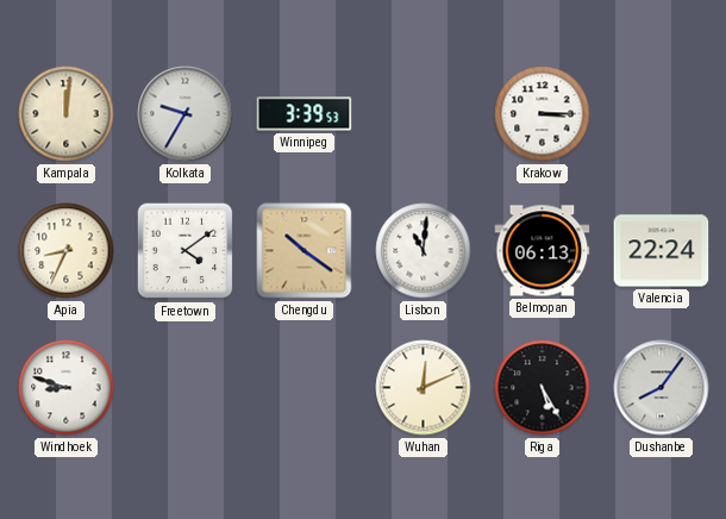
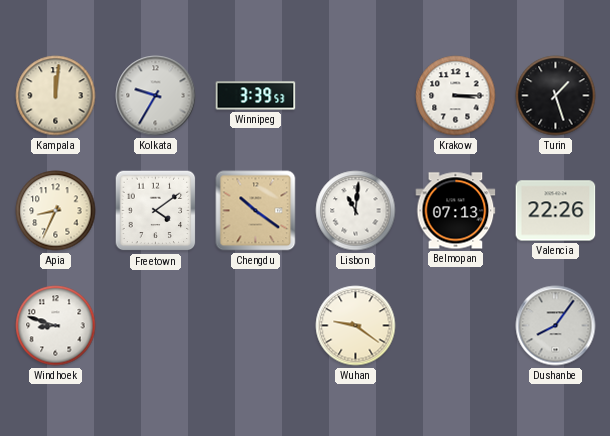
Turin: none -> 1:27 (556, 96)
Belmopan: 06:13 -> 07:13 (456, 211)
Valencia: 22:24 -> 22:26 (556, 211)
Wuhan: 12:11 -> 9:21 (356, 326)
Riga: 5:25 -> none (543, 388)
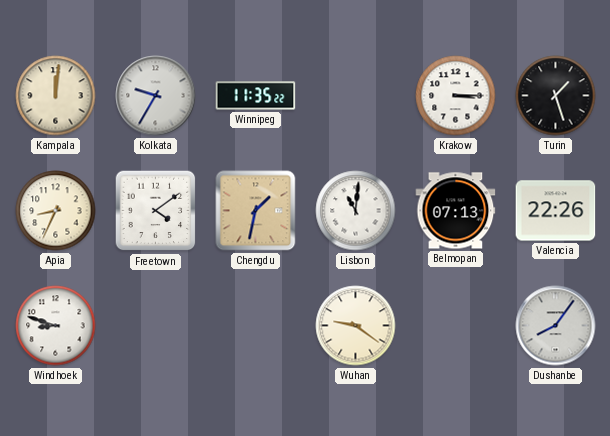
Winnipeg: 3:39 -> 11:35 (256, 96)
Chengdu: 10:21 -> 1:32 (256, 211)
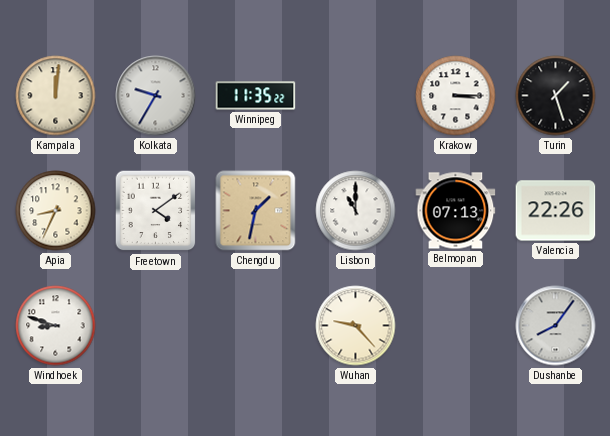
Lisbon: 11:01 -> 11:00 (356, 211)
Wuhan: 9:21 -> 9:23 (356, 326)
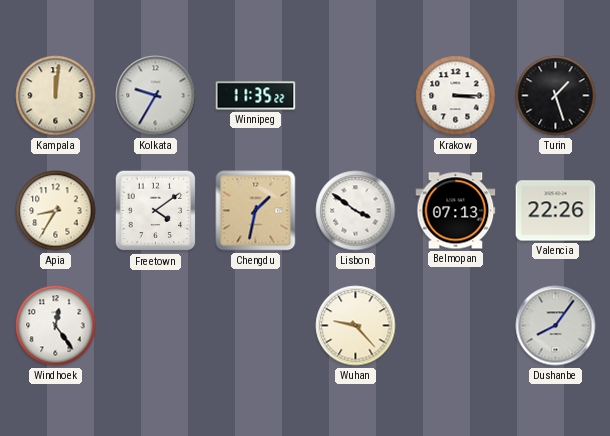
Apia: 8:34 -> 8:35 (56, 211)
Lisbon: 11:00 -> 3:51 (356, 211)
Windhoek: 8:48 -> 12:24 (56, 326)
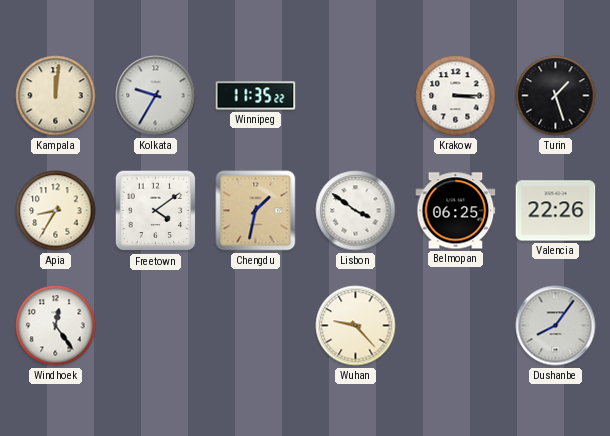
Belmopan: 07:13 -> 06:25 (456, 211)
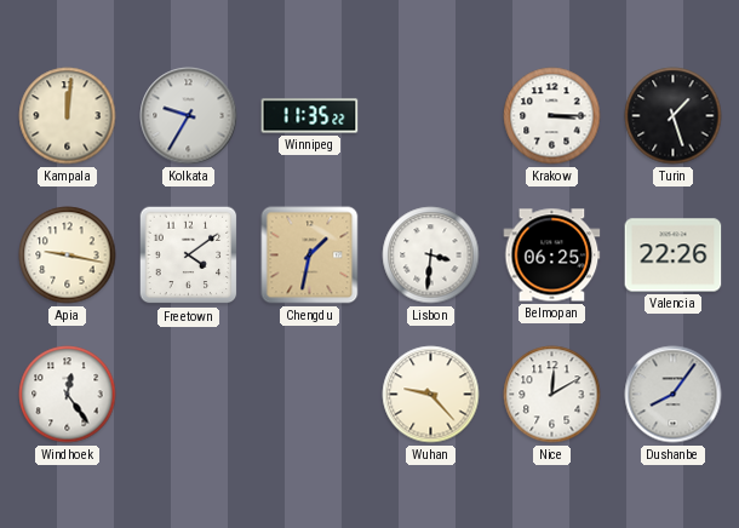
Apia: 8:35 -> 9:17 (68, 256)
Lisbon: 3:51 -> 3:31 (431, 256)
Nice: none -> 12:10 (552, 395)
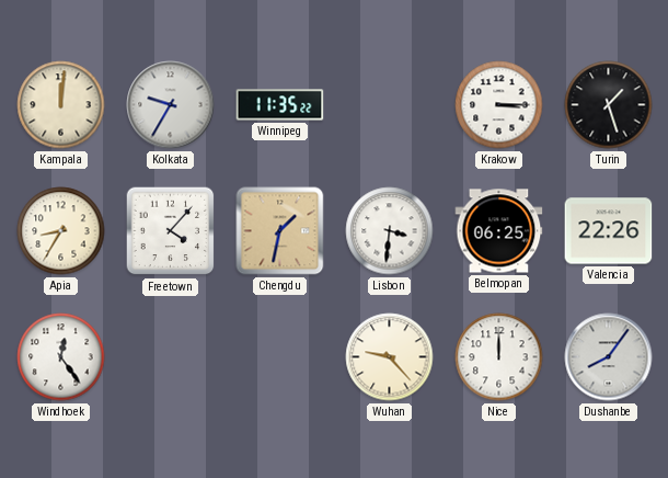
Apia: 9:17 -> 8:35 (61, 231)
Freetown: 4:09 -> 4:07 (171, 231)
Nice: 12:10 -> 12:00 (499, 357)
